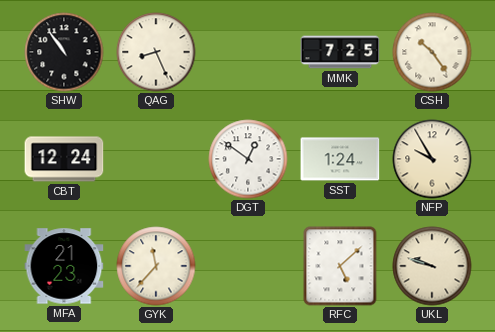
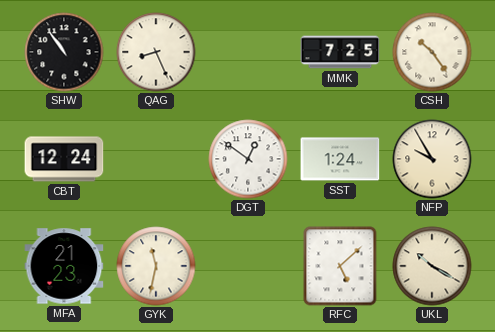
GYK: 11:37 -> 11:32 (156, 266)
UKL: 9:48 -> 10:20 (432, 266)
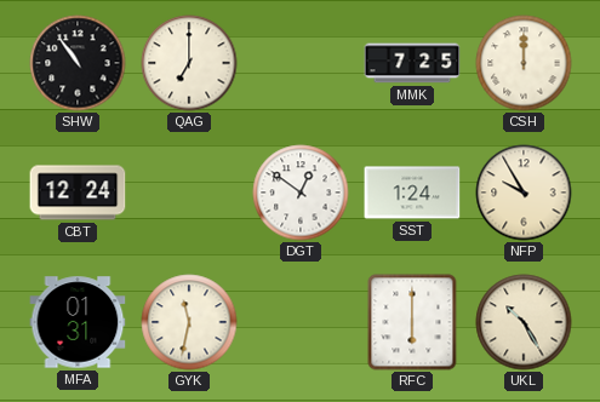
QAG: 8:26 -> 7:00 (189, 63)
CSH: 10:24 -> 12:00 (524, 63)
MFA: 21:23 -> 01:31 (78, 322)
RFC: 5:08 -> 6:00 (412, 322)
UKL: 10:20 -> 10:25 (524, 322)
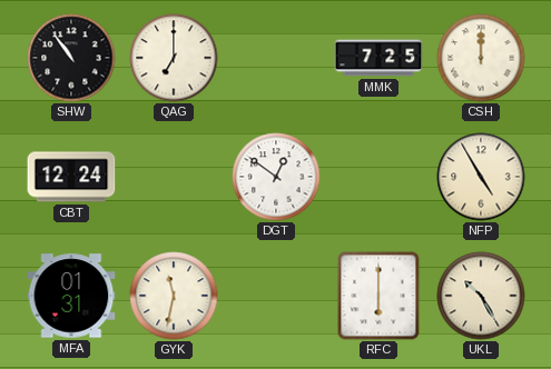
SST: 1:24 -> none (412, 193)
NFP: 9:55 -> 4:55 (481, 177)
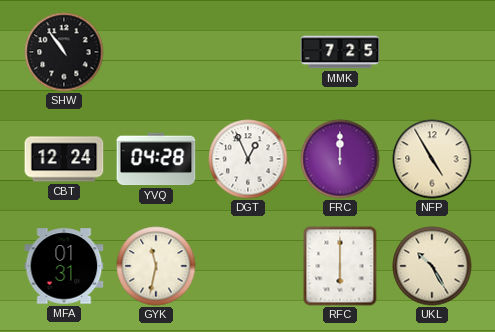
QAG: 7:00 -> none (174, 58)
CSH: 12:00 -> none (481, 58)
YVQ: none -> 04:28 (156, 159)
DGT: 12:51 -> 12:56 (248, 159)
FRC: none -> 12:00 (340, 159)
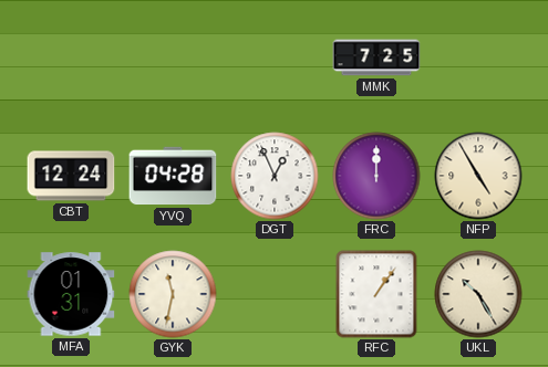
SHW: 10:54 -> none (64, 52)
RFC: 6:00 -> 1:06 (376, 294)
